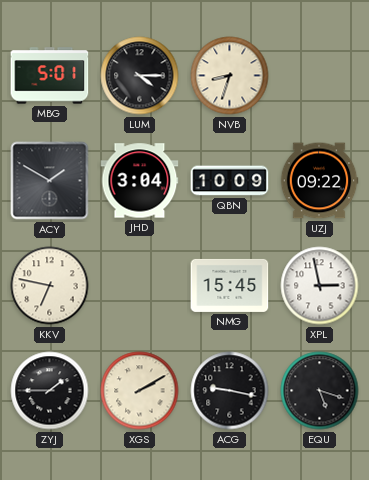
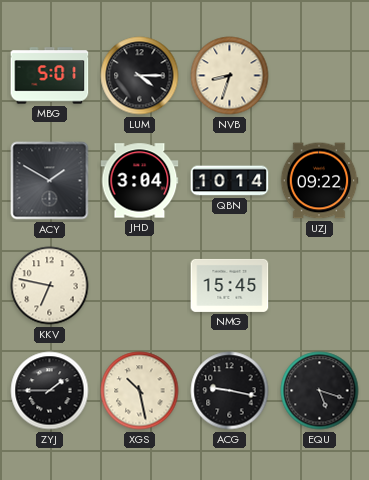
QBN: 10:09 -> 10:14 (230, 181)
XPL: 2:58 -> none (320, 286)
XGS: 2:10 -> 10:28 (140, 391)
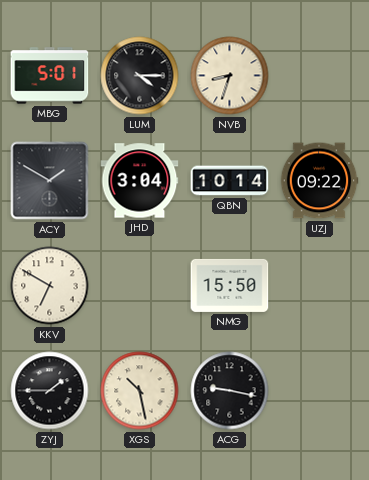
KKV: 6:47 -> 6:50 (50, 286)
NMG: 15:45 -> 15:50 (230, 285)
EQU: 5:18 -> none (320, 391)
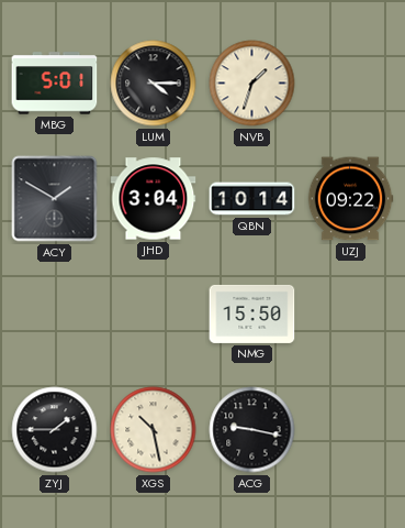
NVB: 8:33 -> 1:33 (252, 84)
KKV: 6:50 -> none (50, 286)
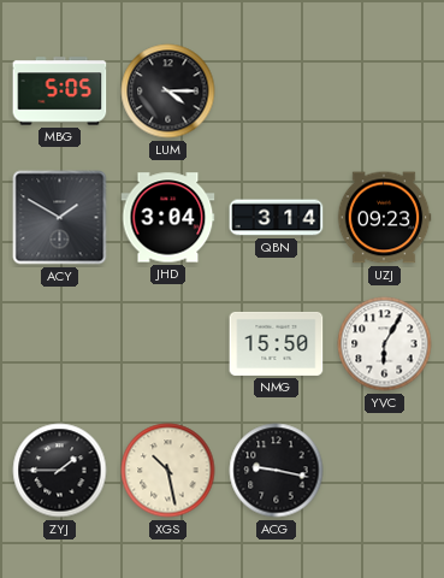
MBG: 5:01 -> 5:05 (60, 92)
NVB: 1:33 -> none (252, 84)
QBN: 10:14 -> 3:14 (277, 218)
UZJ: 09:22 -> 09:23 (384, 218)
YVC: none -> 6:05 (385, 344)
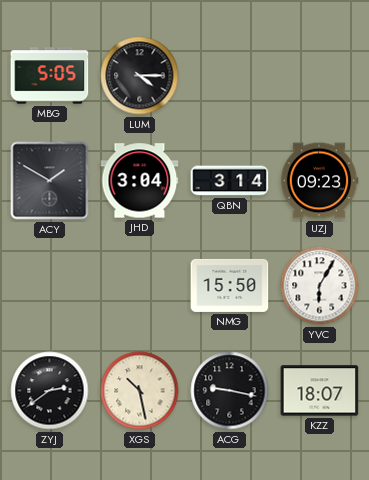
ZYJ: 1:45 -> 2:39 (50, 391)
KZZ: none -> 18:07 (320, 391)
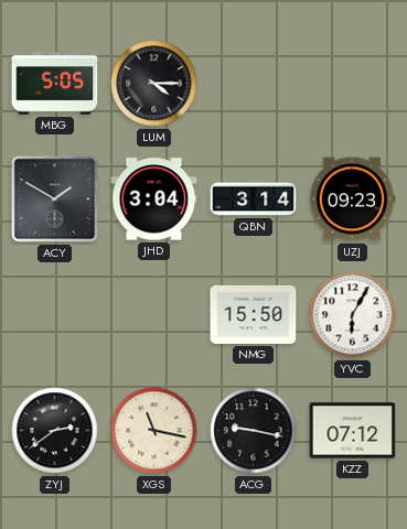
XGS: 10:28 -> 11:17 (154, 431)
KZZ: 18:07 -> 07:12 (353, 431)
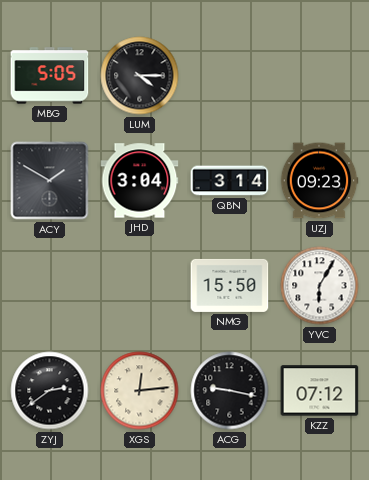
XGS: 11:17 -> 12:14 (140, 391)
